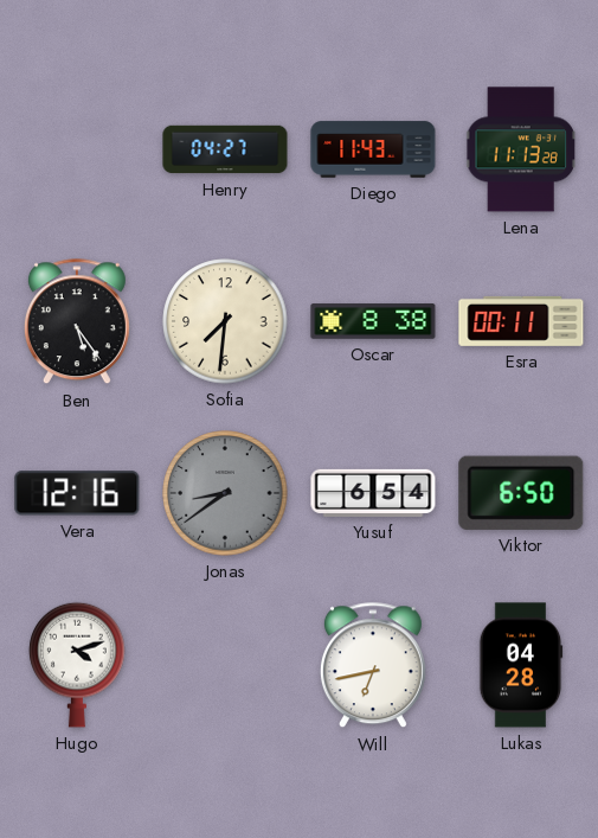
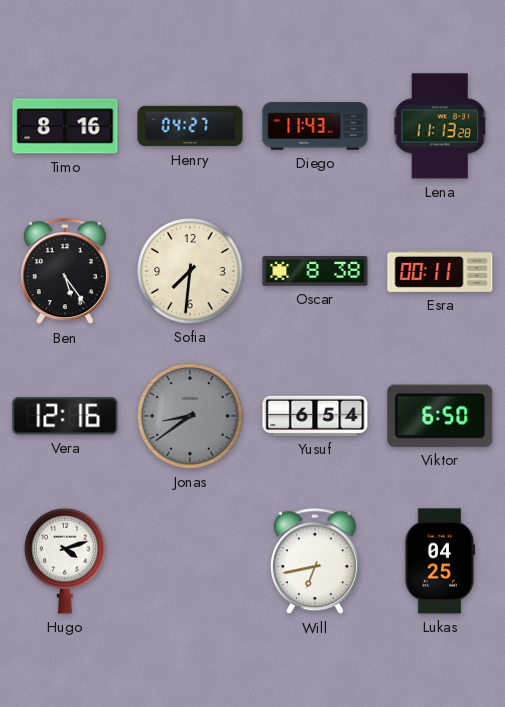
Timo: none -> 8:16 (65, 126)
Lukas: 04:28 -> 04:25 (440, 561)
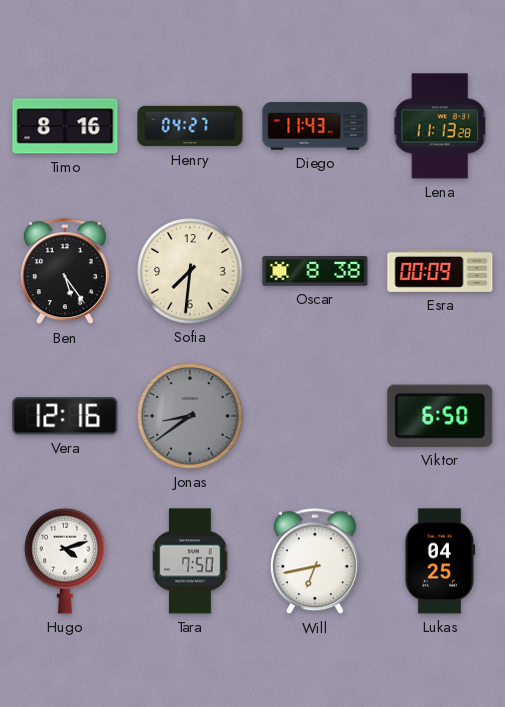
Esra: 00:11 -> 00:09 (440, 271)
Yusuf: 6:54 -> none (315, 416)
Tara: none -> 7:50 (190, 561)
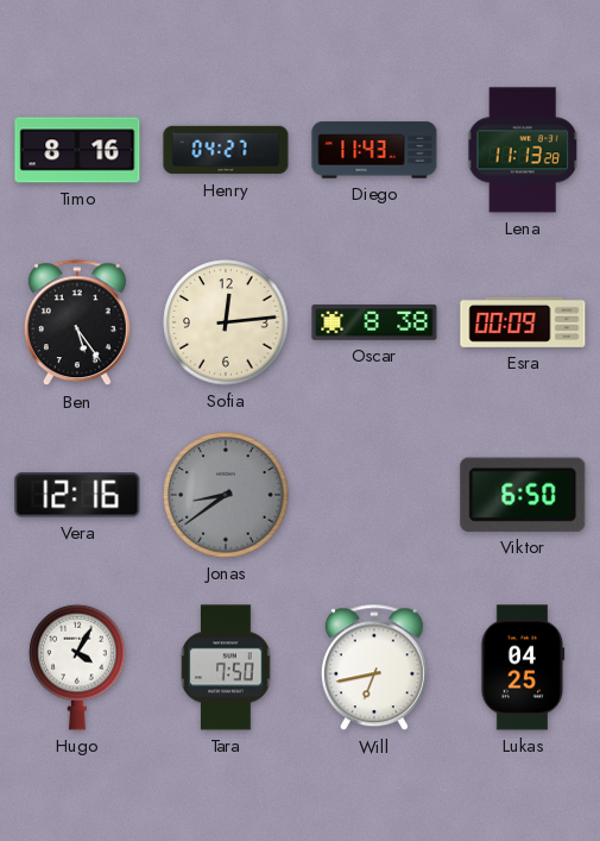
Sofia: 7:31 -> 12:14 (226, 322)
Hugo: 4:12 -> 4:05 (77, 667)
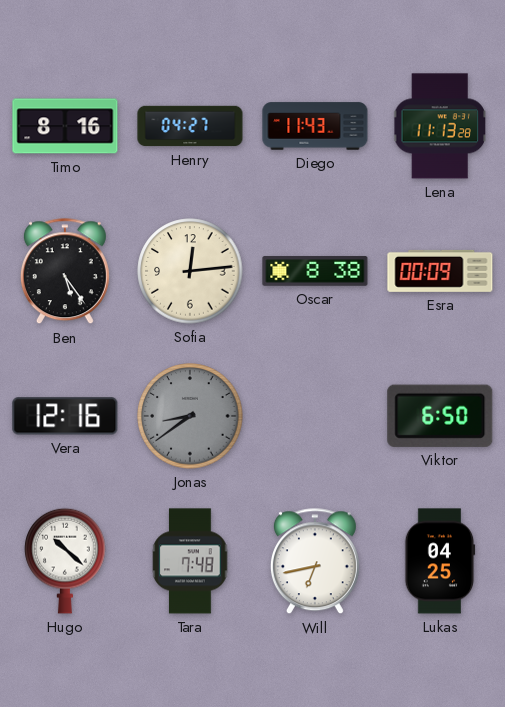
Hugo: 4:05 -> 10:22 (65, 561)
Tara: 7:50 -> 7:48 (190, 561)
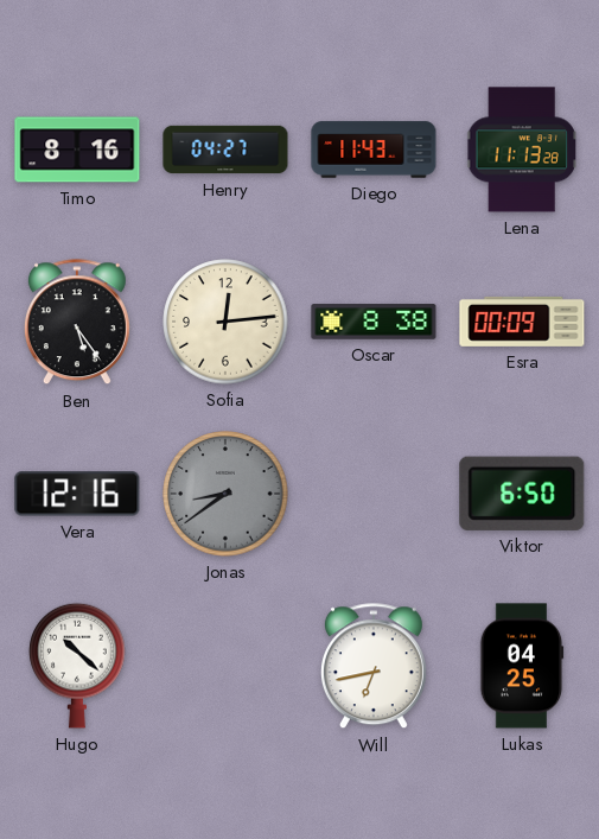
Tara: 7:48 -> none (190, 561)
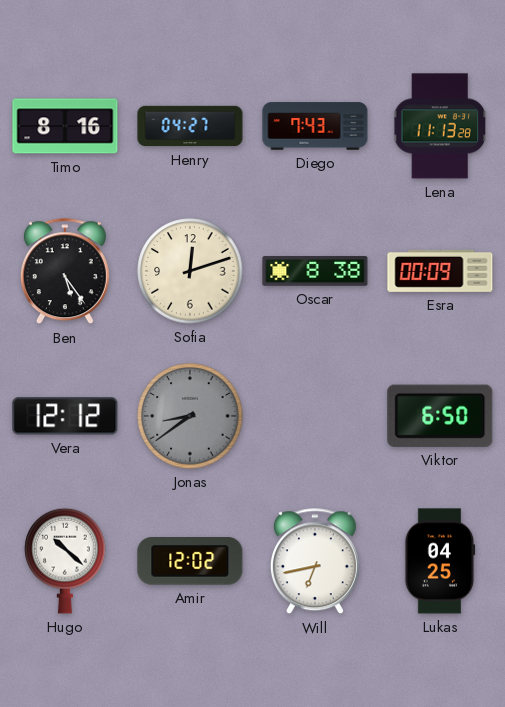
Diego: 11:43 -> 7:43 (315, 126)
Sofia: 12:14 -> 12:12 (190, 271)
Vera: 12:16 -> 12:12 (65, 416)
Amir: none -> 12:02 (190, 561)
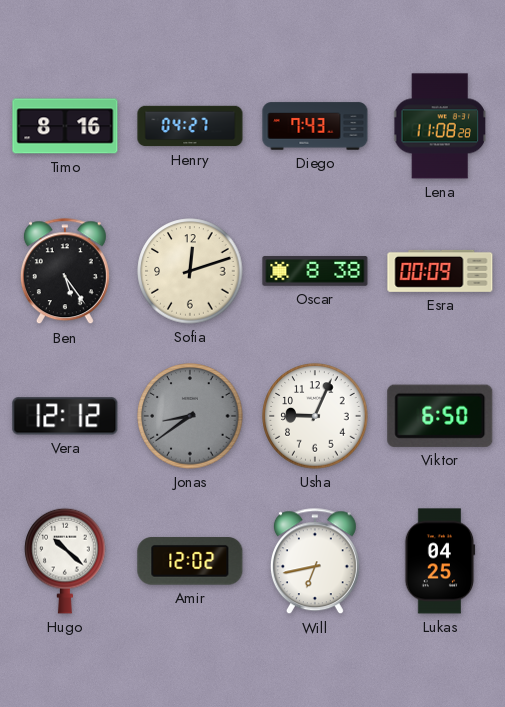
Lena: 11:13 -> 11:08 (441, 126)
Usha: none -> 9:04 (315, 416)
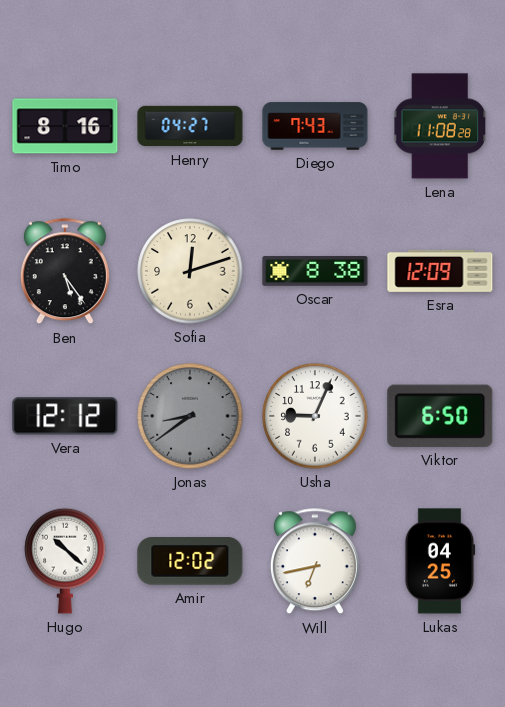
Esra: 00:09 -> 12:09 (440, 271)
